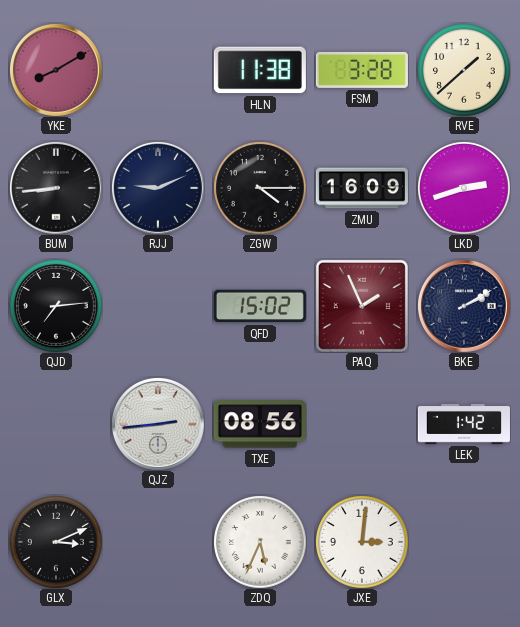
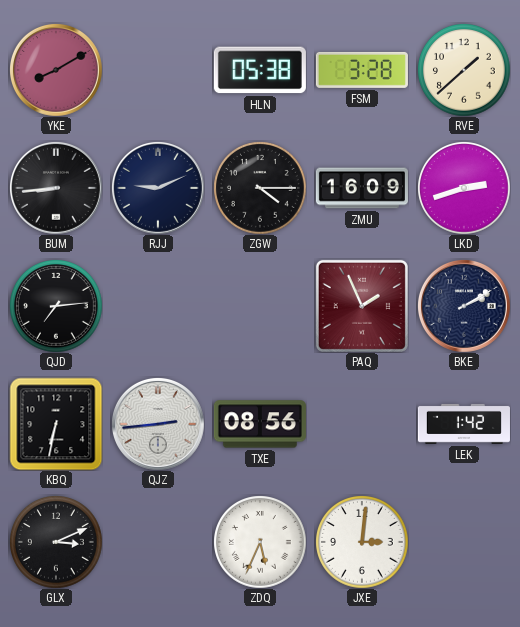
HLN: 11:38 -> 05:38 (260, 70)
QFD: 15:02 -> none (260, 306)
KBQ: none -> 6:32 (56, 424)
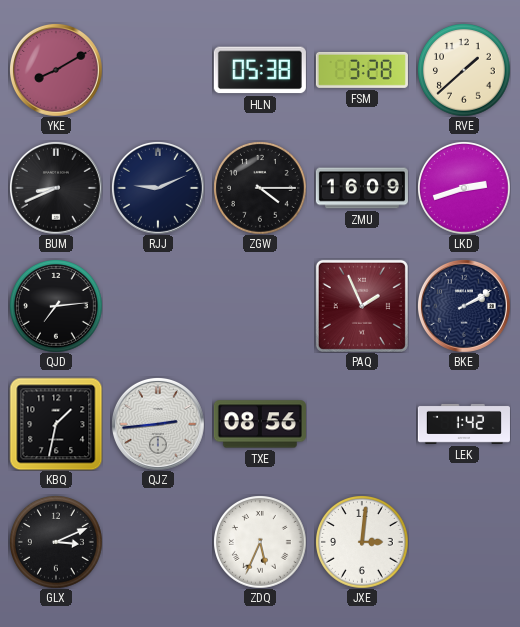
BUM: 8:44 -> 8:41 (56, 188)
KBQ: 6:32 -> 1:32 (56, 424)
